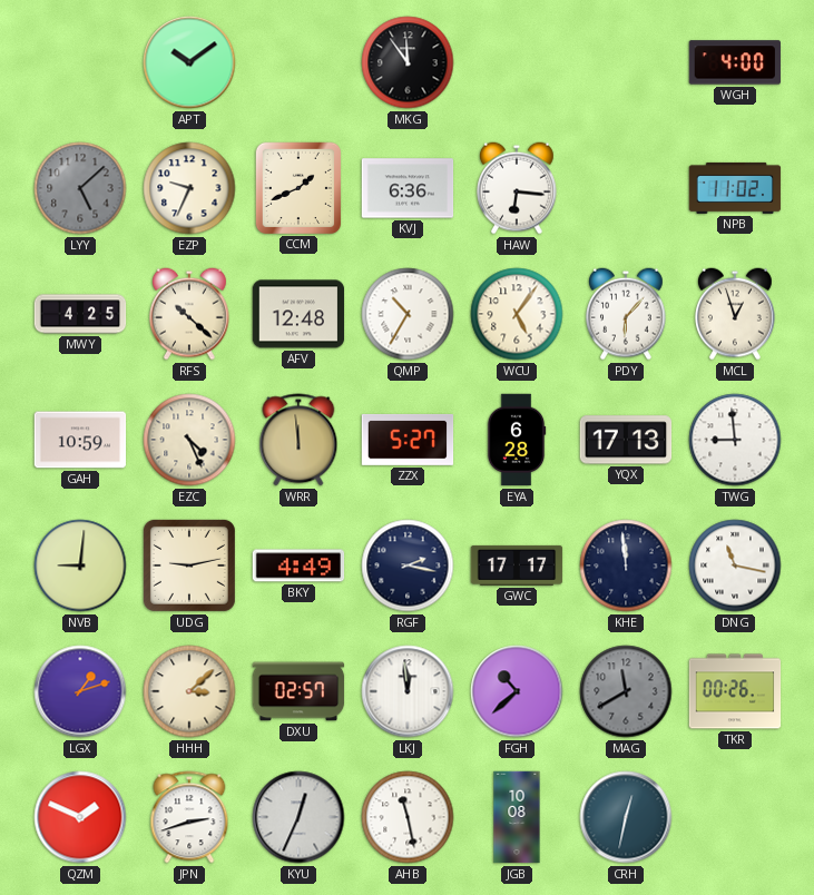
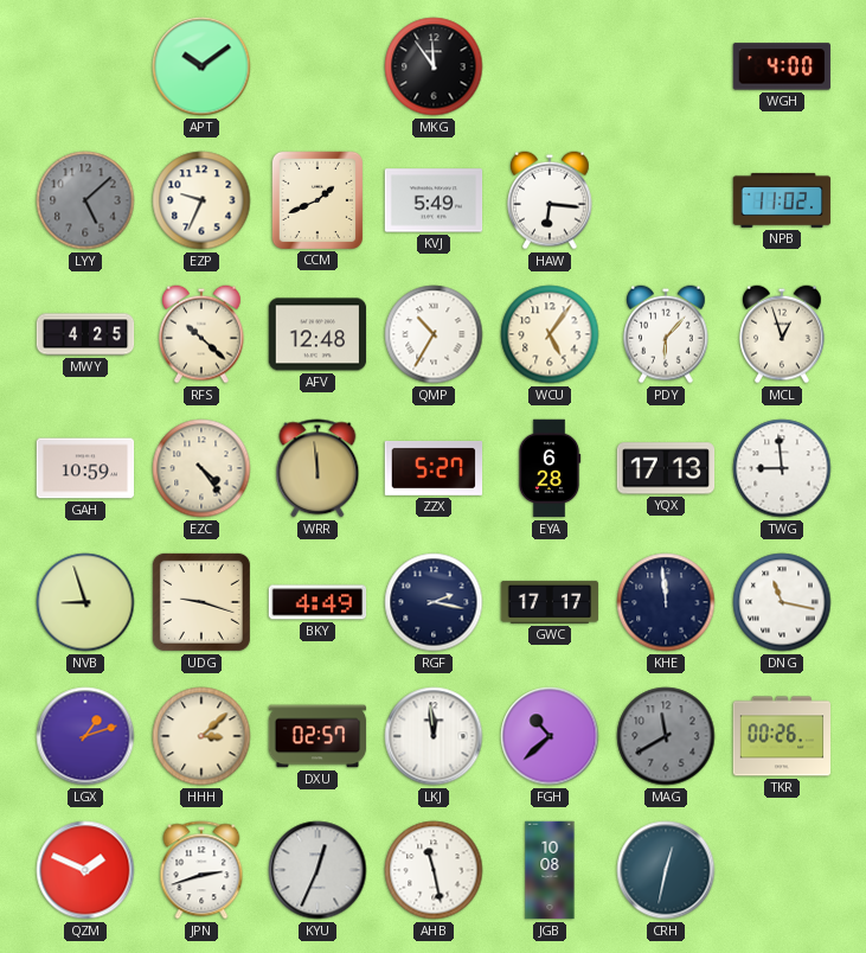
KVJ: 6:36 -> 5:49 (434, 200)
EZC: 4:26 -> 4:24 (201, 468)
NVB: 9:01 -> 8:57 (85, 602)
UDG: 9:13 -> 9:18 (201, 602)
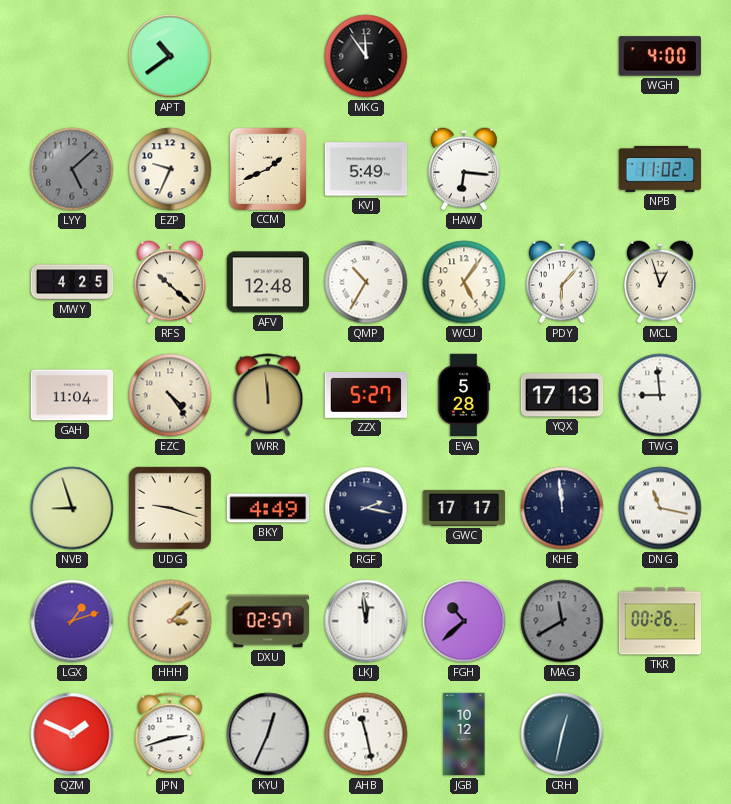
APT: 10:09 -> 10:39 (170, 56)
GAH: 10:59 -> 11:04 (72, 395)
EYA: 6:28 -> 5:28 (464, 395)
JGB: 10:08 -> 10:12 (464, 734)
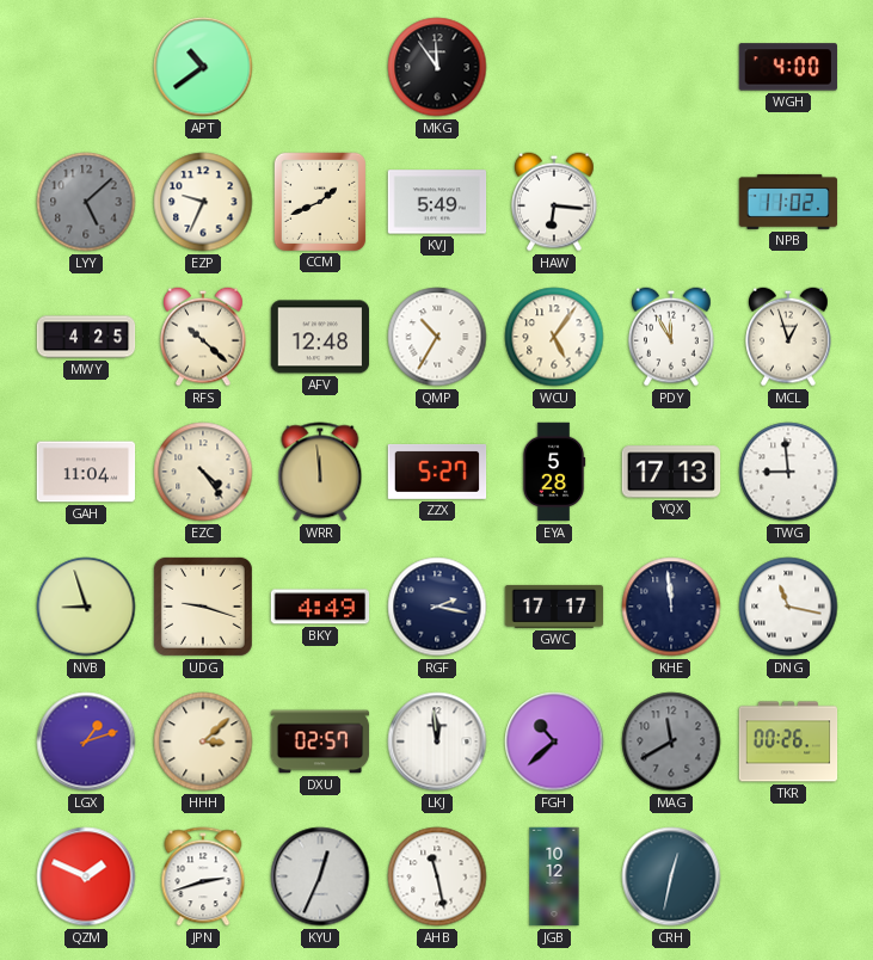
PDY: 6:07 -> 11:55 (672, 337)
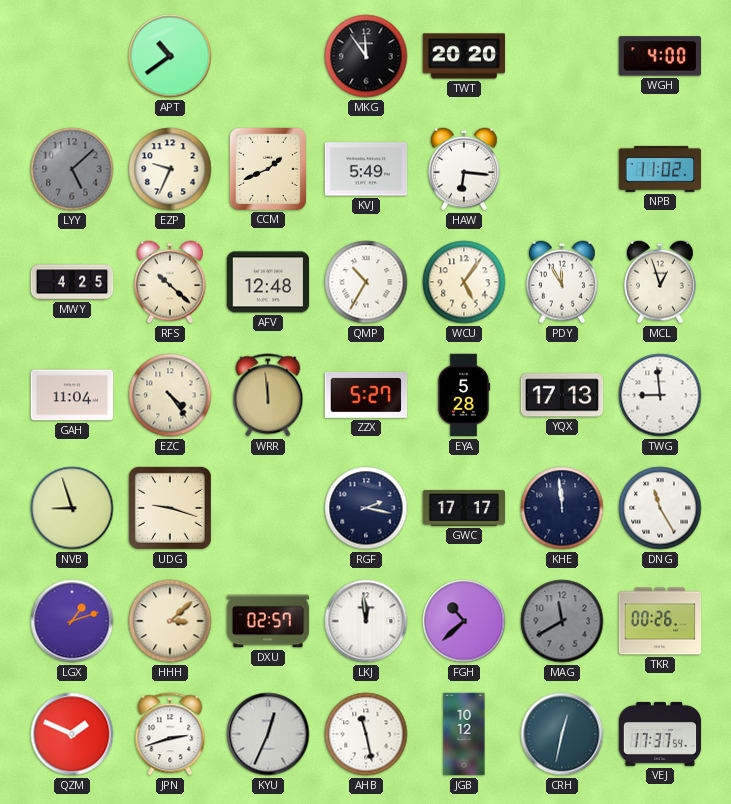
TWT: none -> 20:20 (464, 56)
BKY: 4:49 -> none (320, 607)
DNG: 11:17 -> 11:25 (660, 508)
VEJ: none -> 17:37 (660, 734)
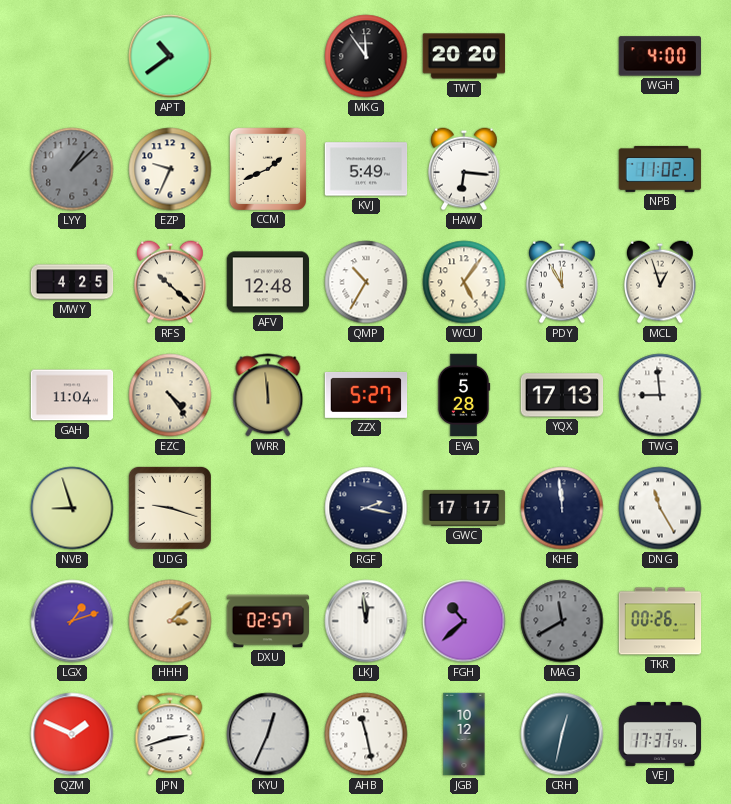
LYY: 5:08 -> 1:08 (72, 169)
